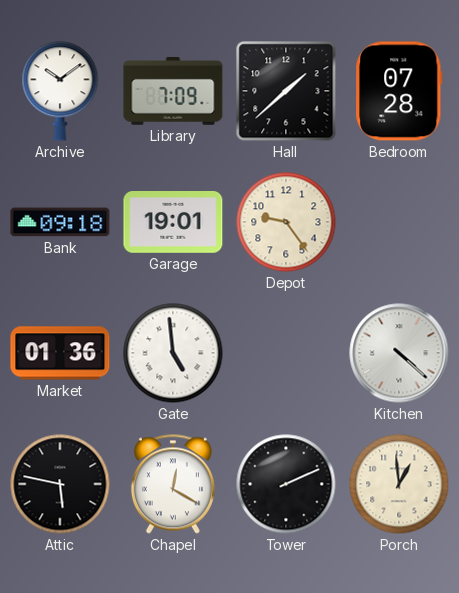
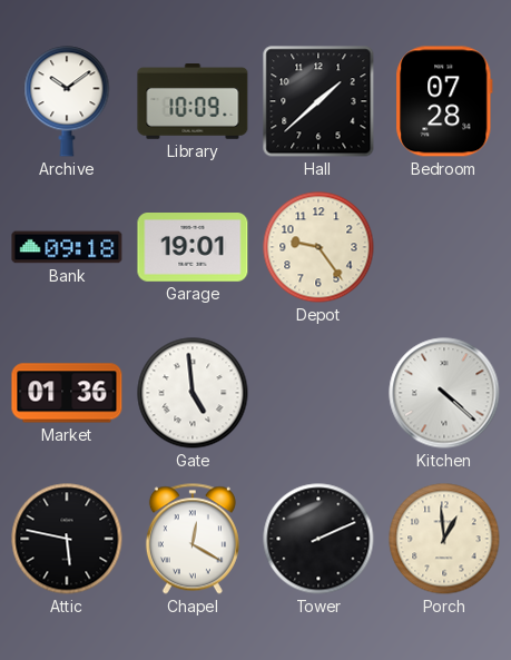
Library: 7:09 -> 10:09 (193, 102)
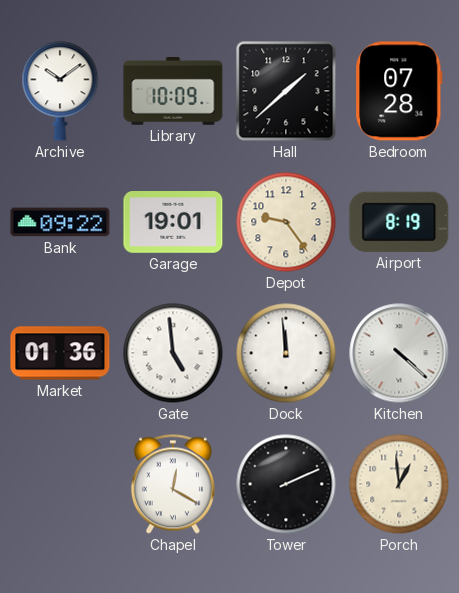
Bank: 09:18 -> 09:22 (60, 222)
Airport: none -> 8:19 (399, 222)
Dock: none -> 11:59 (286, 353)
Attic: 5:47 -> none (67, 539)
